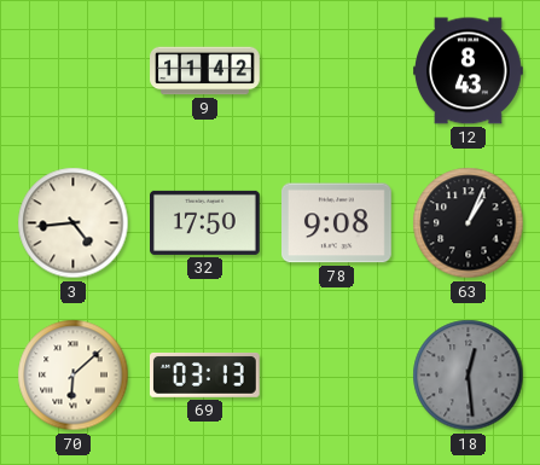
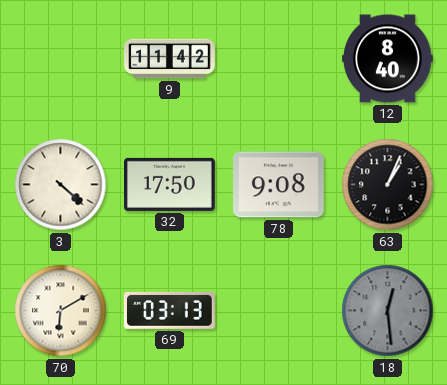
12: 8:43 -> 8:40 (388, 59)
3: 4:44 -> 4:22 (61, 185)
70: 6:08 -> 6:10 (61, 311)
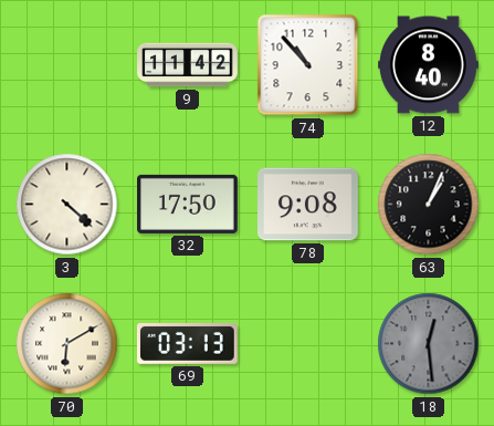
74: none -> 10:53 (308, 65)
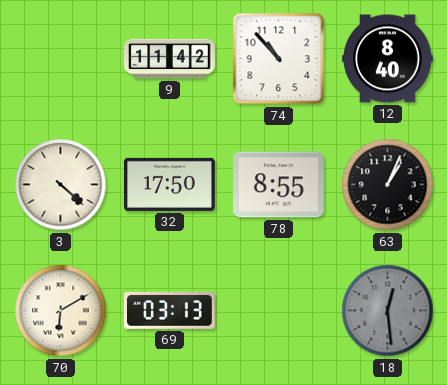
78: 9:08 -> 8:55 (279, 185)
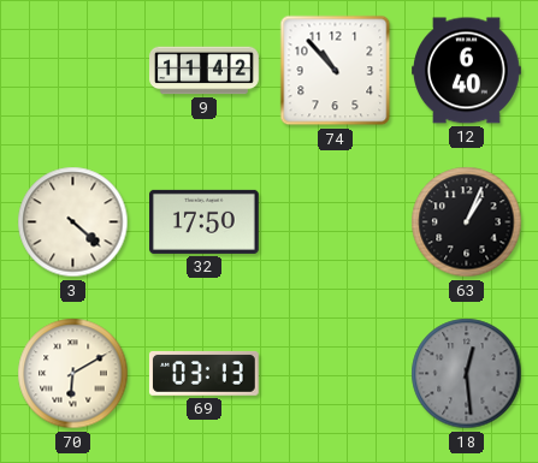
12: 8:40 -> 6:40 (467, 71)
78: 8:55 -> none (279, 185)
